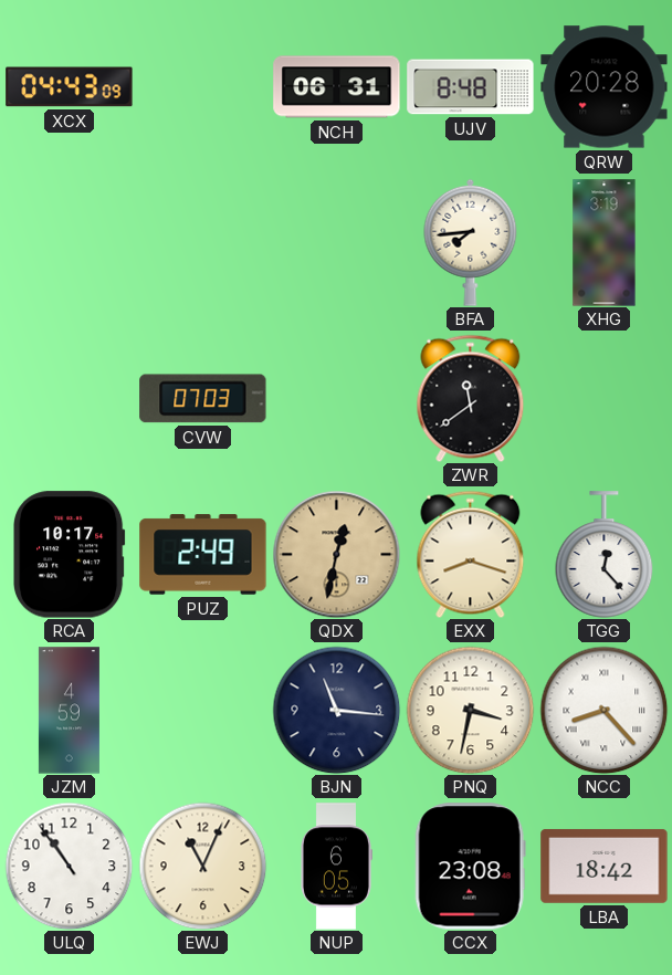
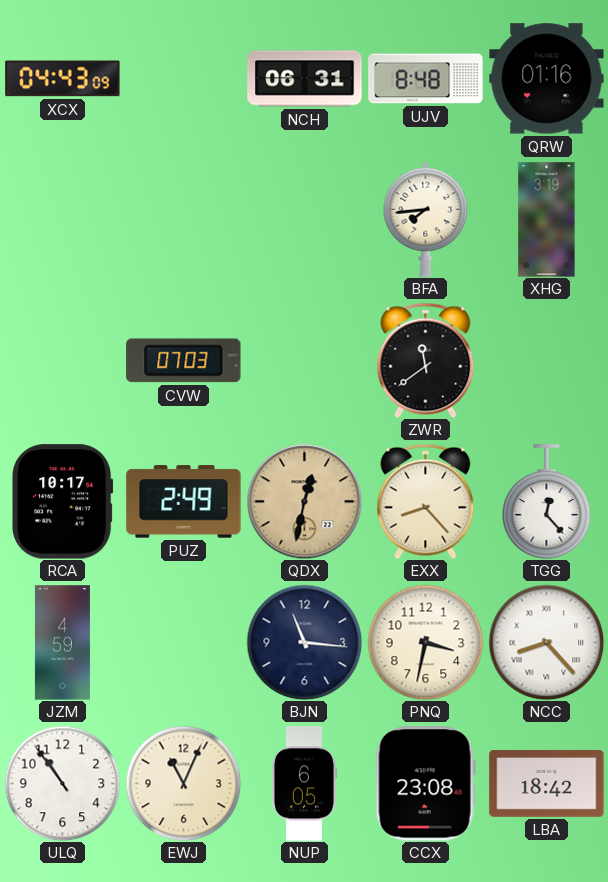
QRW: 20:28 -> 01:16 (547, 79)
EXX: 8:18 -> 8:23 (426, 501)
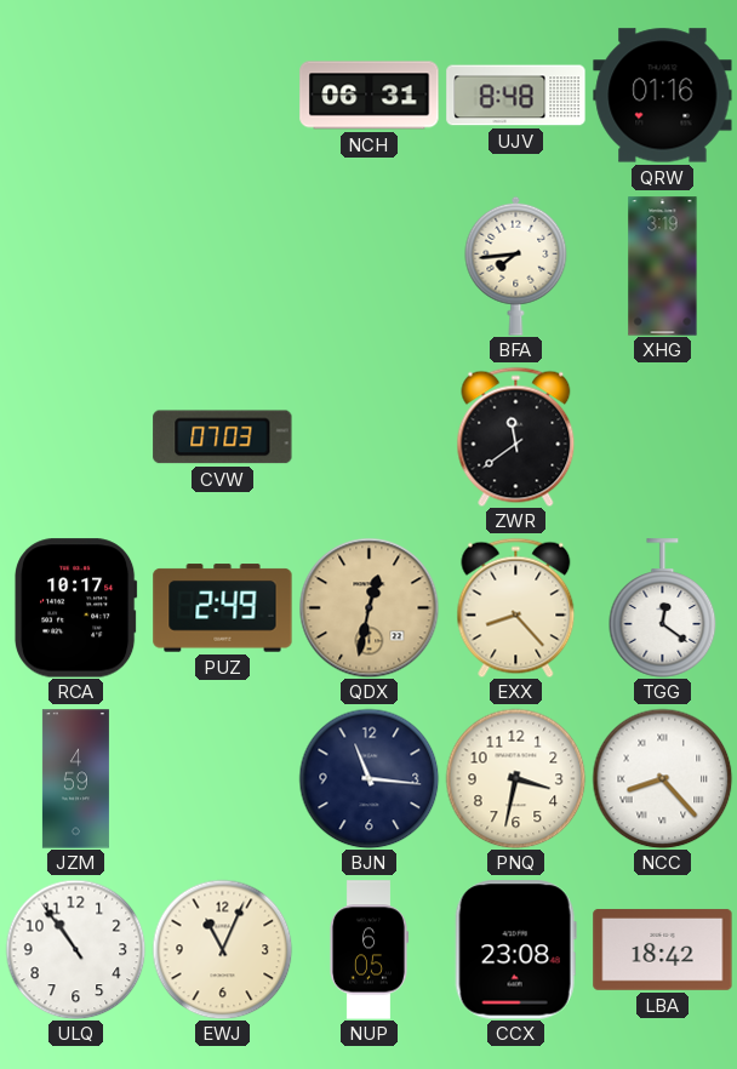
XCX: 04:43 -> none (63, 79)
TGG: 12:23 -> 12:21 (663, 608)
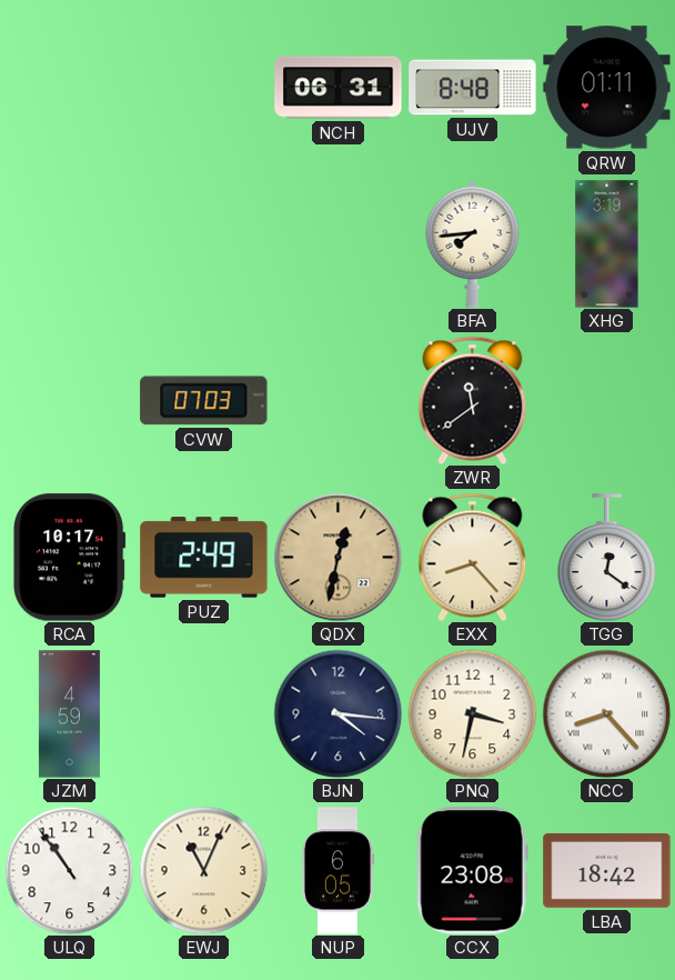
QRW: 01:16 -> 01:11 (607, 88)
BJN: 11:16 -> 4:16 (337, 713)
